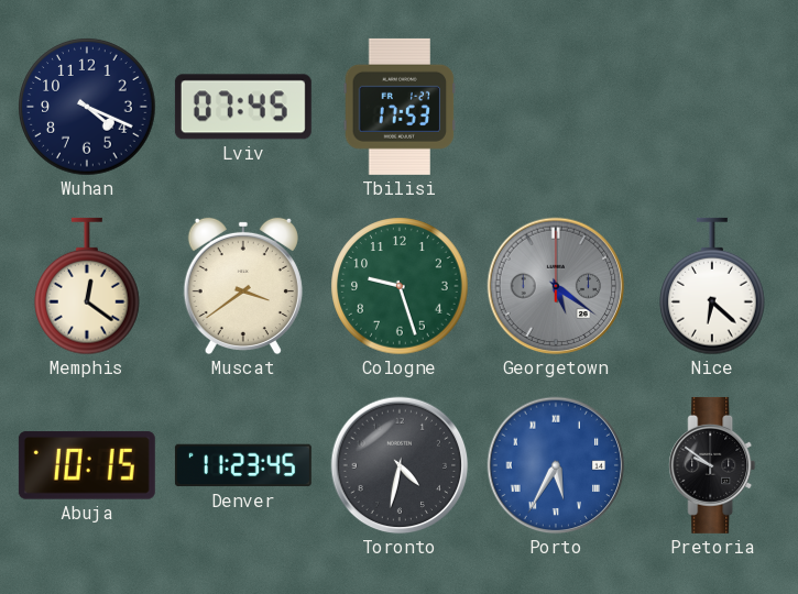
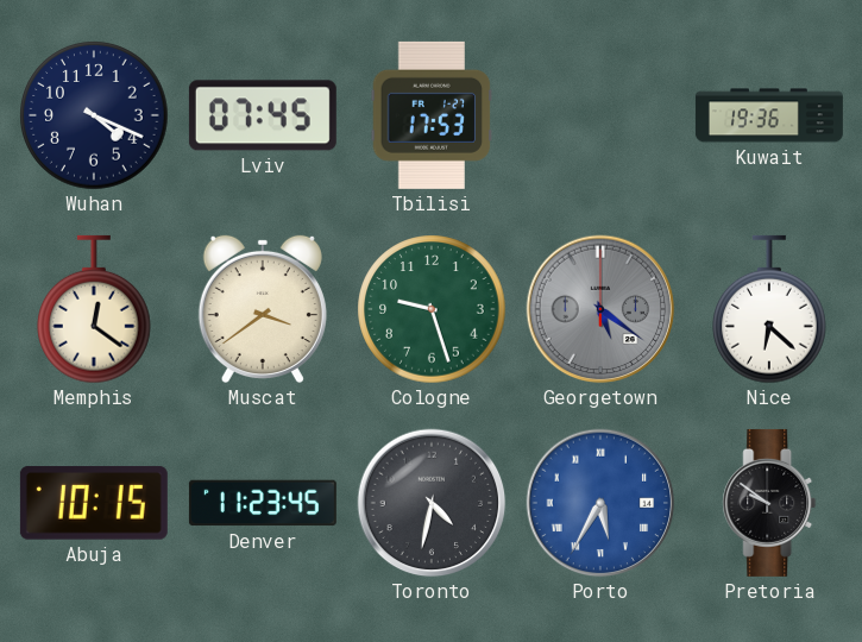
Kuwait: none -> 19:36 (769, 115)
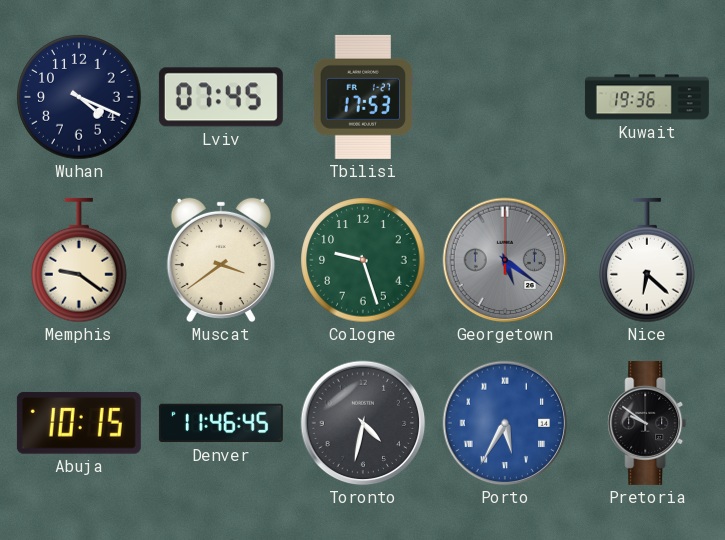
Memphis: 12:21 -> 9:21 (80, 260)
Denver: 11:23 -> 11:46 (221, 423)
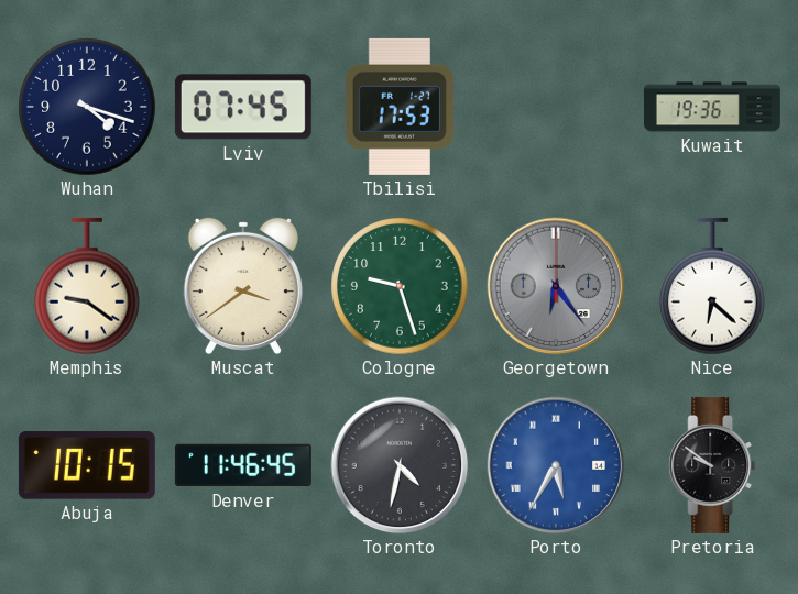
Wuhan: 4:19 -> 4:18 (87, 107)
Georgetown: 5:21 -> 6:24 (556, 286)
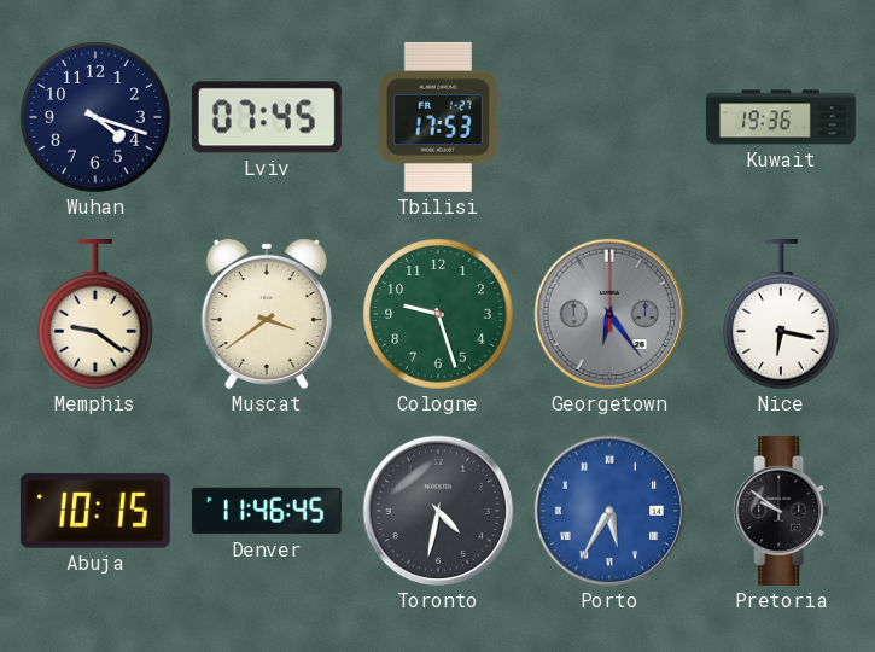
Nice: 6:22 -> 6:17 (782, 314)
